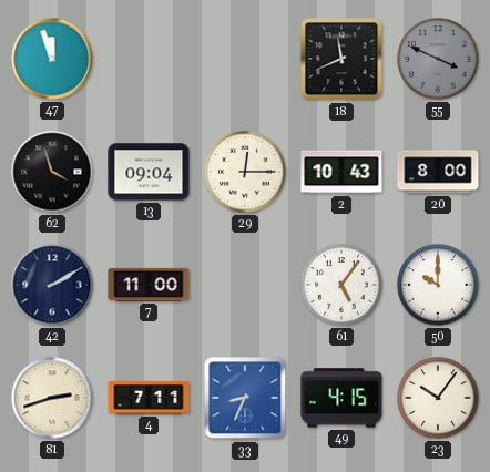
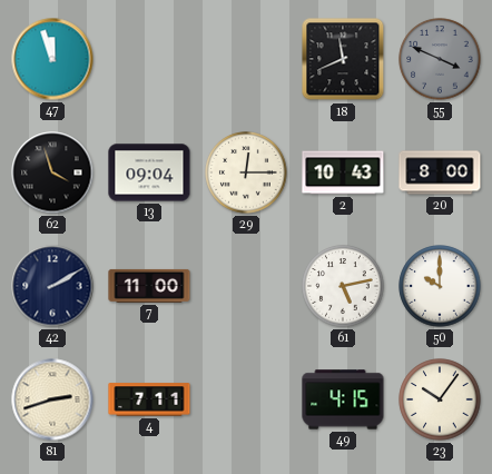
61: 5:06 -> 5:13 (343, 286)
33: 8:34 -> none (245, 398)
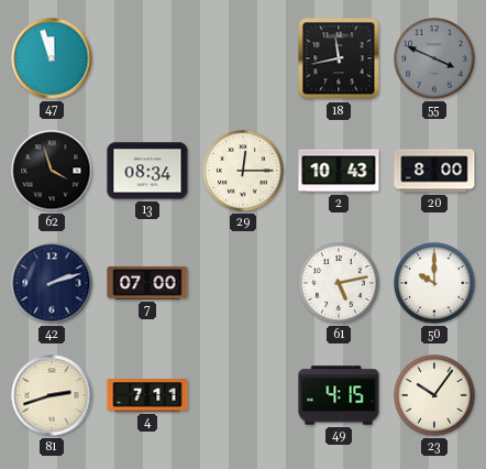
18: 11:41 -> 11:43 (339, 58)
13: 09:04 -> 08:34 (147, 171)
42: 2:10 -> 2:12 (52, 283)
7: 11:00 -> 07:00 (147, 283)
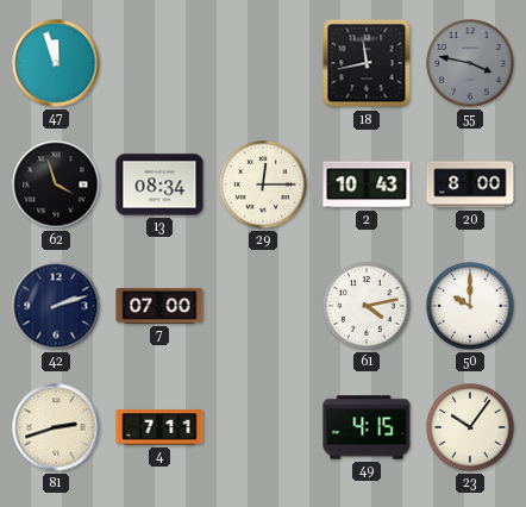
55: 3:49 -> 3:47 (470, 63)
61: 5:13 -> 4:13 (367, 306)
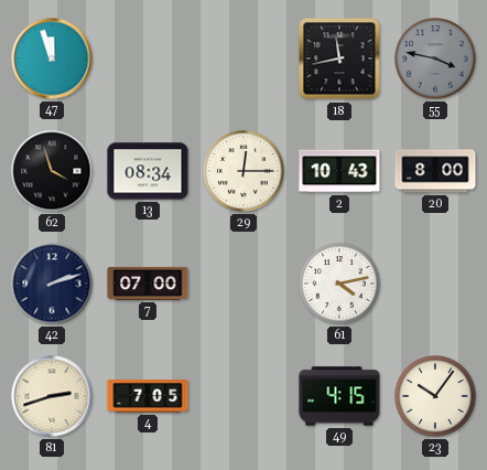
50: 10:00 -> none (470, 306)
4: 7:11 -> 7:05 (148, 396)
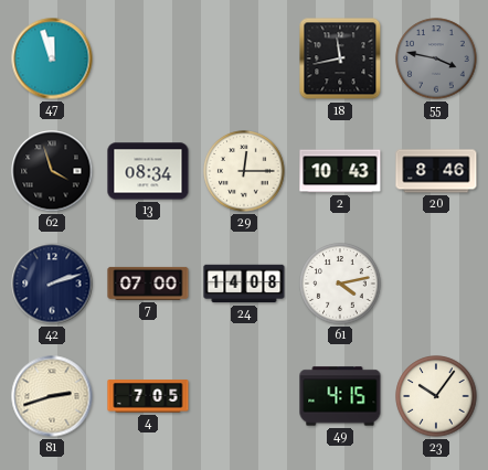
20: 8:00 -> 8:46 (436, 171)
24: none -> 14:08 (244, 284)
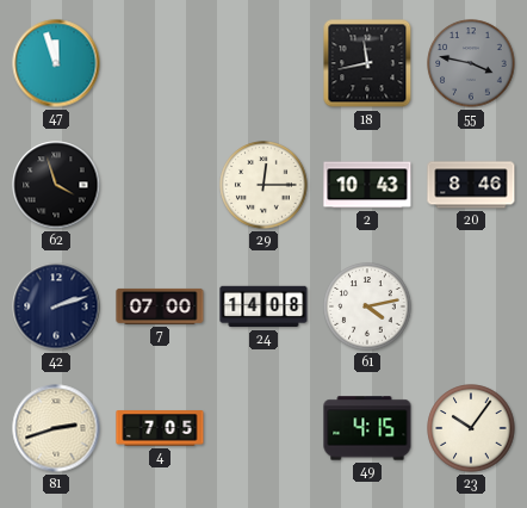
13: 08:34 -> none (148, 171)
